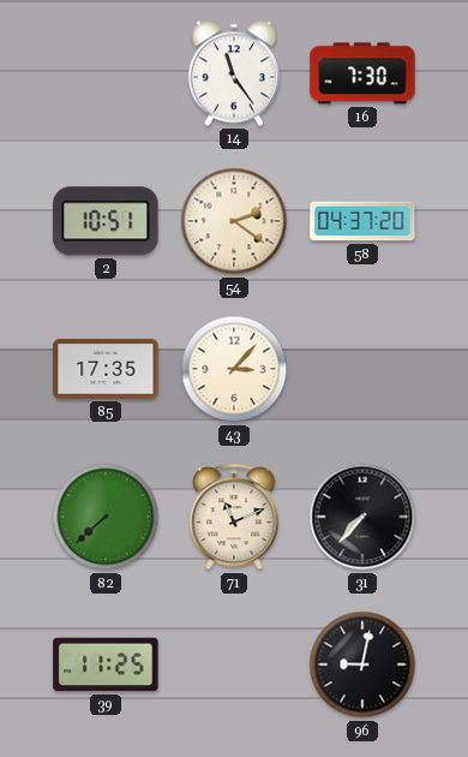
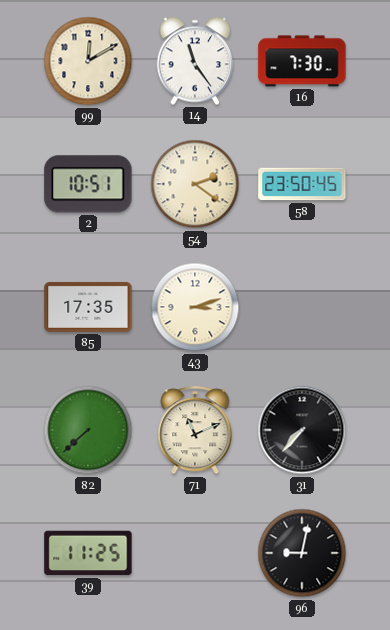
99: none -> 12:10 (88, 61)
58: 04:37 -> 23:50 (302, 184)
43: 3:07 -> 3:12 (195, 307)
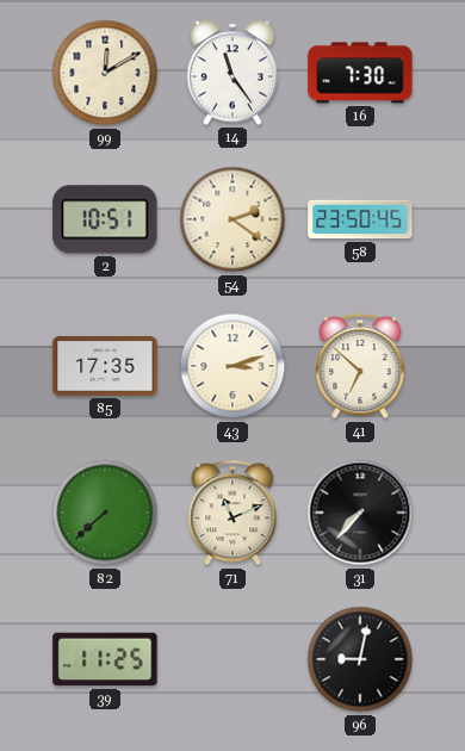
41: none -> 6:52 (360, 367)
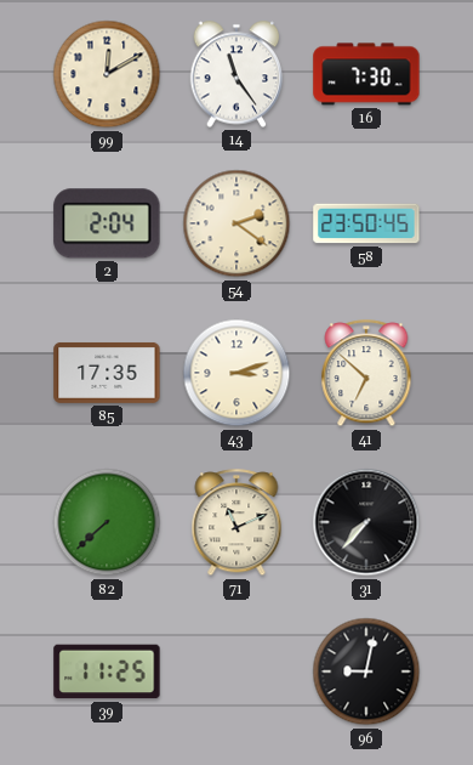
2: 10:51 -> 2:04 (107, 223)
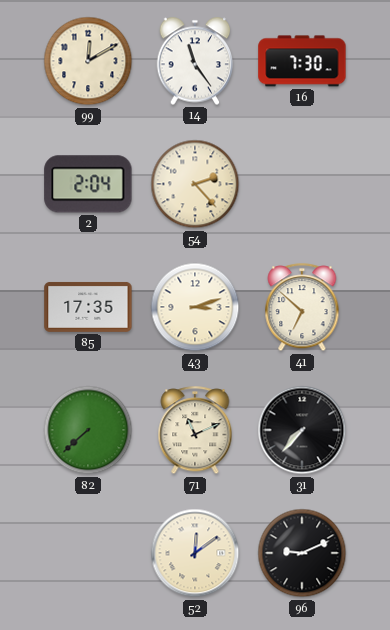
54: 2:21 -> 2:23 (195, 184)
58: 23:50 -> none (366, 223)
39: 11:25 -> none (107, 671)
52: none -> 12:09 (195, 553)
96: 9:02 -> 9:11 (302, 553)
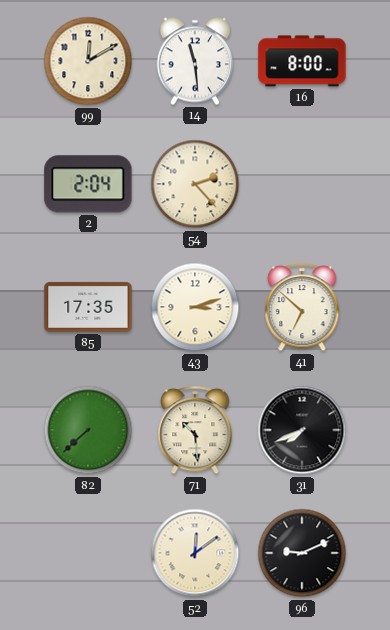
14: 11:24 -> 11:29 (195, 61)
16: 7:30 -> 8:00 (302, 61)
71: 11:11 -> 10:29 (195, 431)
31: 7:37 -> 7:41 (302, 430)
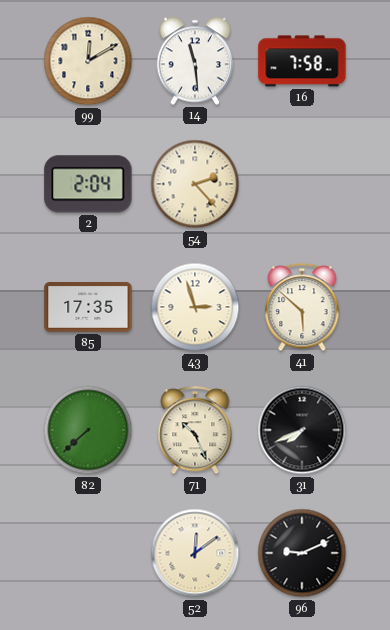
16: 8:00 -> 7:58 (302, 61)
43: 3:12 -> 2:57 (195, 307)
41: 6:52 -> 5:52 (302, 308)
71: 10:29 -> 10:26 (195, 431)
